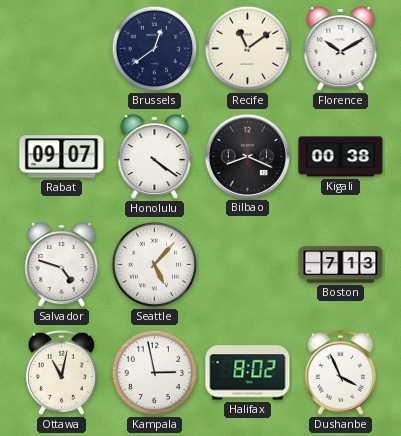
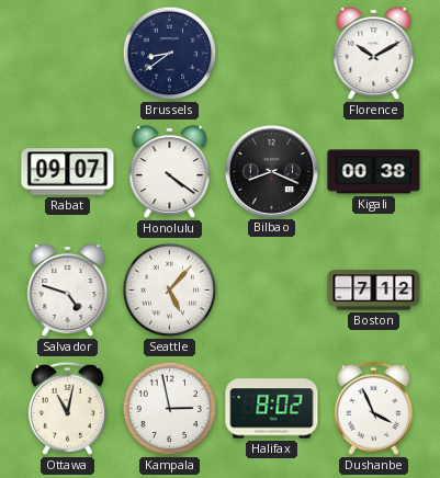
Brussels: 12:39 -> 8:39 (170, 54)
Recife: 11:09 -> none (248, 49)
Boston: 7:13 -> 7:12 (374, 291)
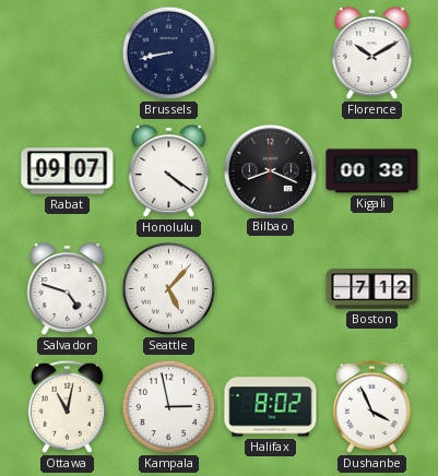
Brussels: 8:39 -> 8:43 (169, 53)
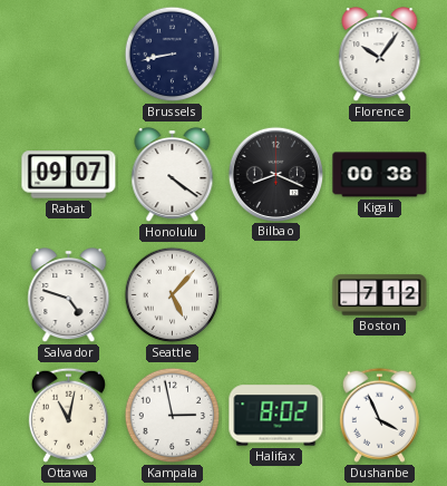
Florence: 10:10 -> 10:06 (380, 55)
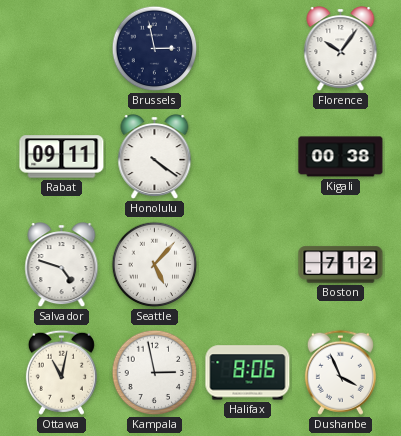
Brussels: 8:43 -> 2:58 (155, 49)
Rabat: 09:07 -> 09:11 (62, 157)
Bilbao: 8:19 -> none (275, 174)
Halifax: 8:02 -> 8:06 (248, 373)
